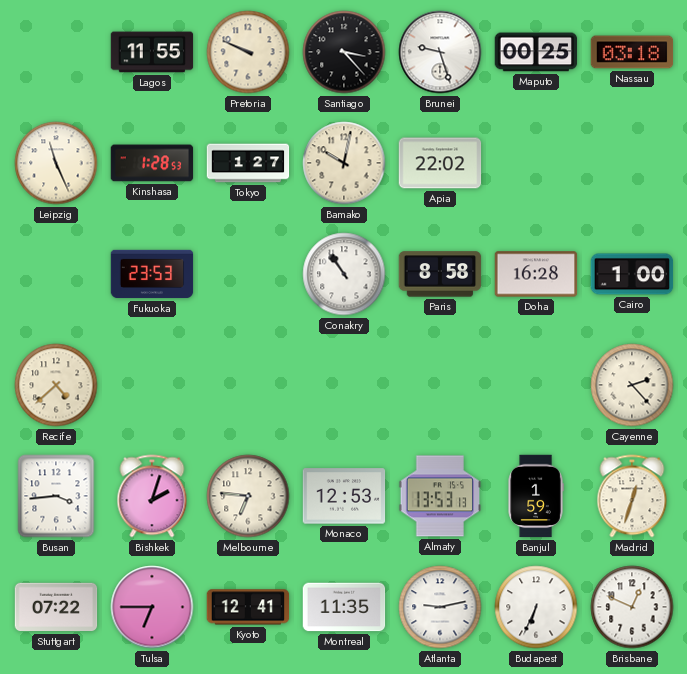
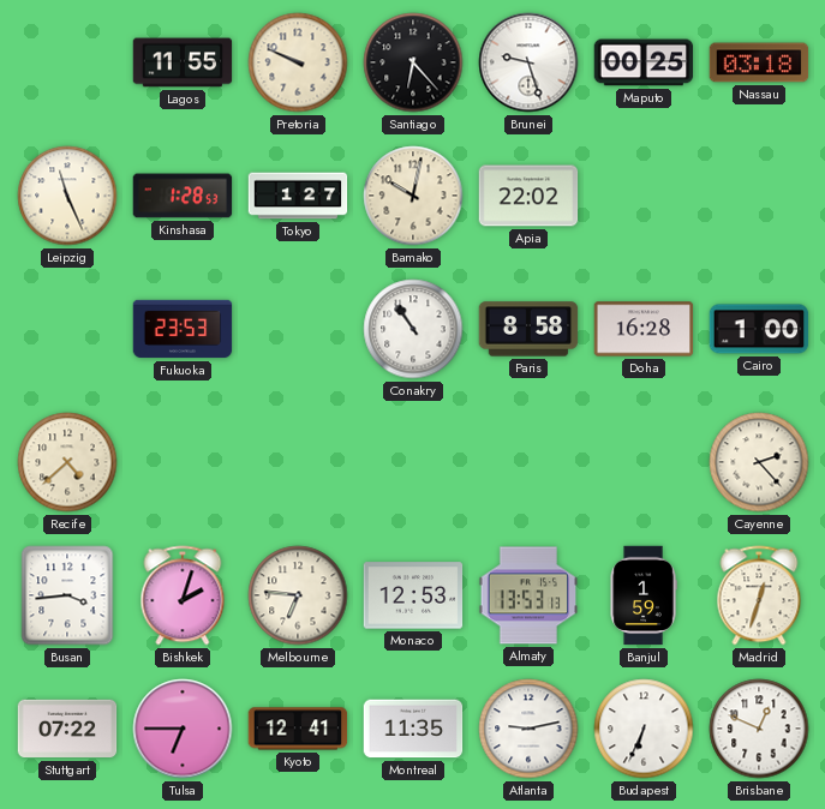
Santiago: 3:23 -> 6:23 (413, 62)
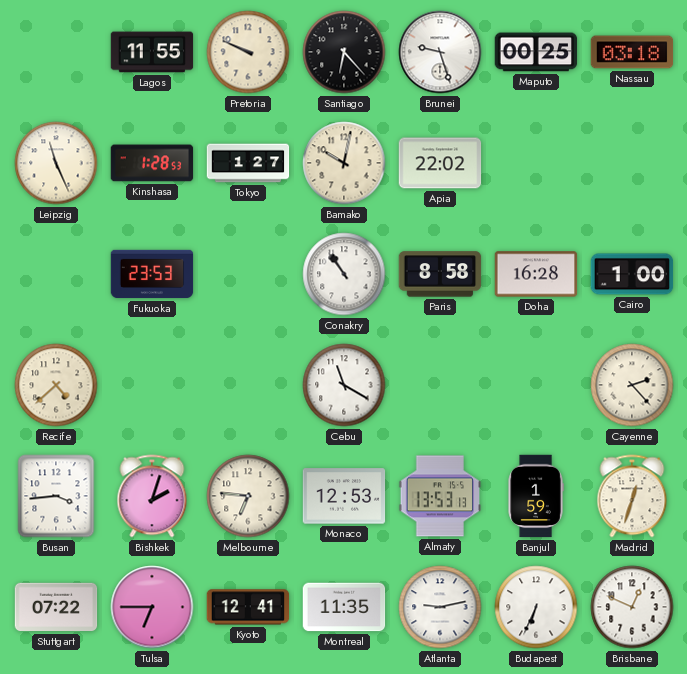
Cebu: none -> 11:20 (344, 385)
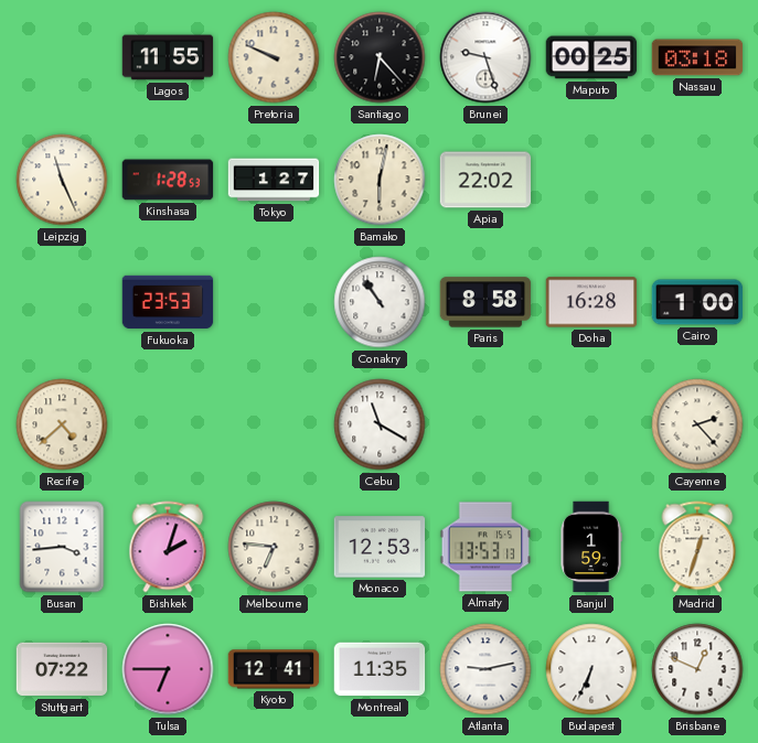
Bamako: 10:02 -> 6:02 (380, 180)
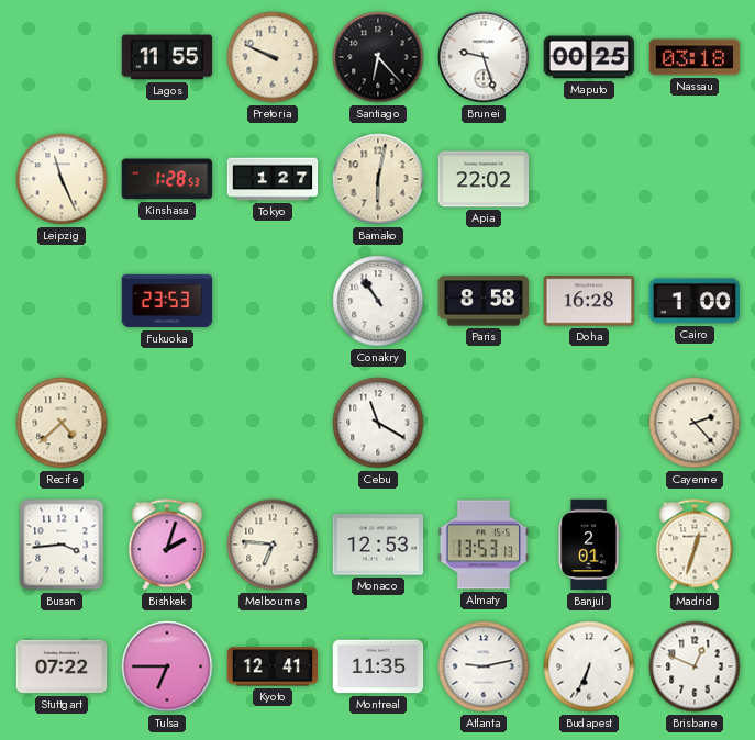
Banjul: 1:59 -> 2:01 (589, 545)
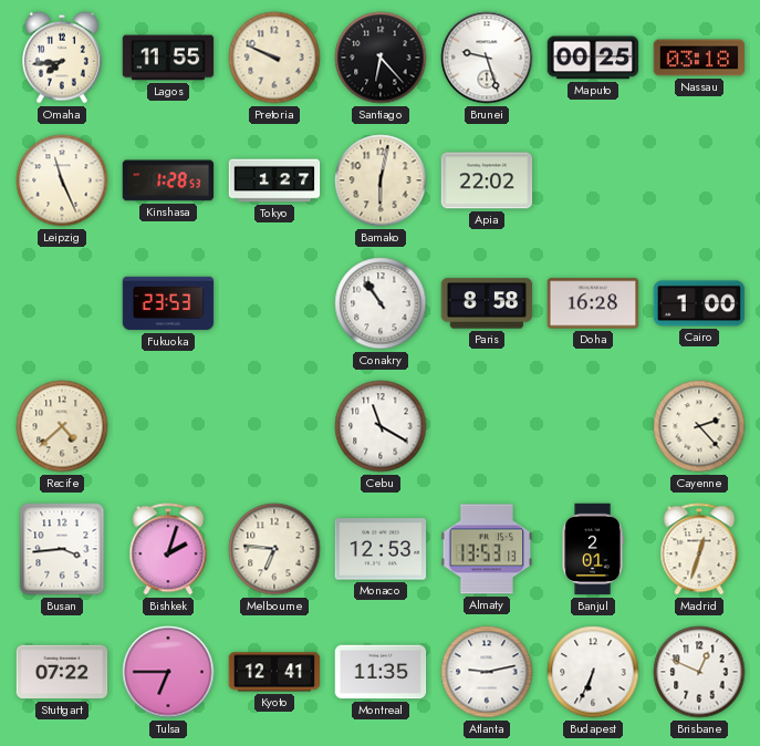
Omaha: none -> 7:44 (62, 58)
